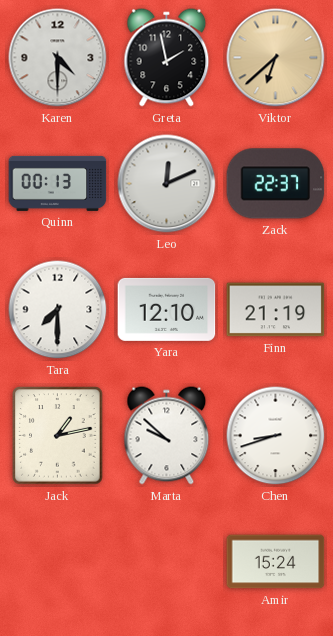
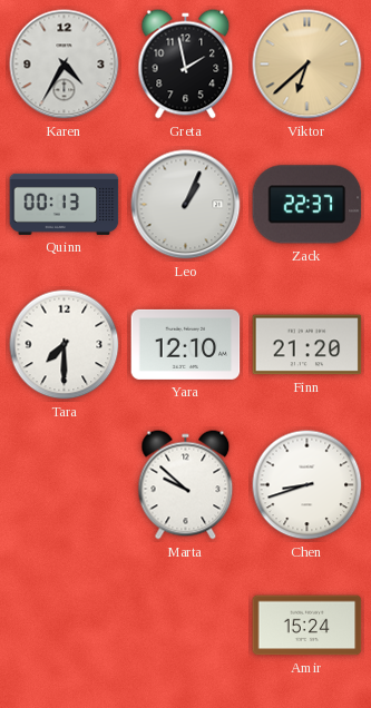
Karen: 4:30 -> 4:35 (65, 65)
Leo: 12:11 -> 1:04 (186, 205)
Finn: 21:19 -> 21:20 (307, 345)
Jack: 1:13 -> none (58, 436)
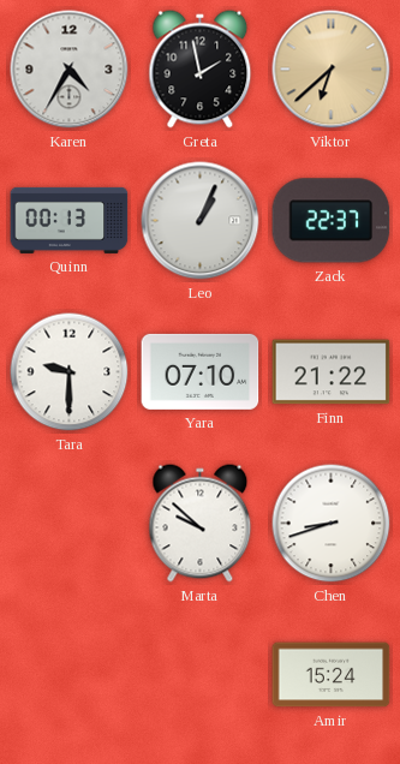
Tara: 7:30 -> 9:30 (70, 372)
Yara: 12:10 -> 07:10 (201, 371)
Finn: 21:20 -> 21:22 (332, 372)
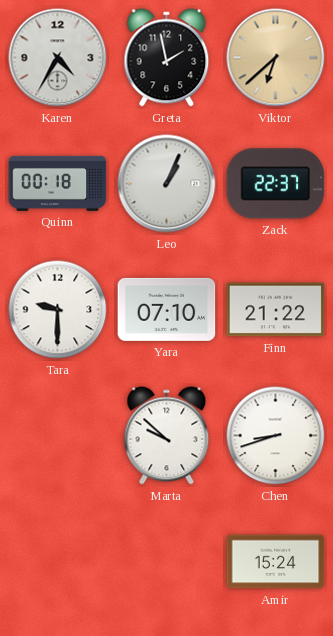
Quinn: 00:13 -> 00:18 (58, 183)
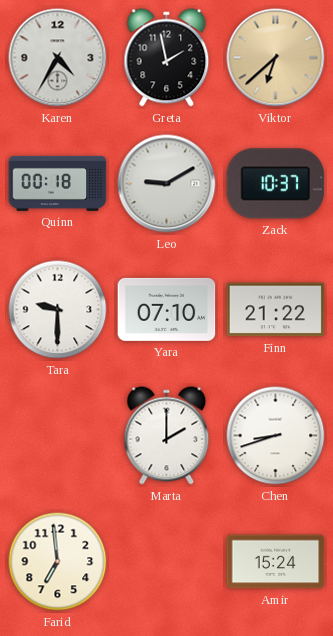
Leo: 1:04 -> 9:10 (167, 184)
Zack: 22:37 -> 10:37 (276, 184)
Marta: 9:52 -> 2:00 (167, 436)
Farid: none -> 6:59 (58, 562)
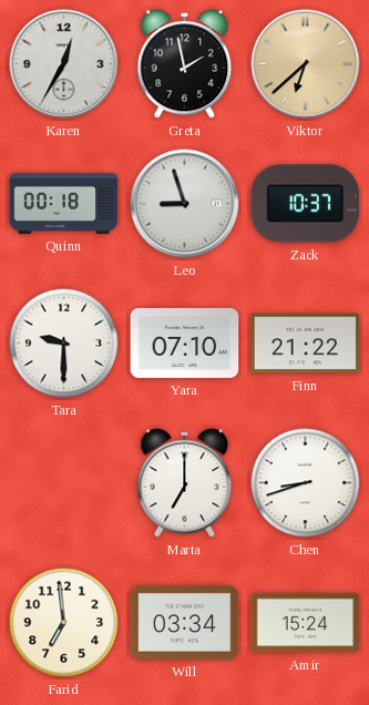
Karen: 4:35 -> 12:35 (64, 64)
Leo: 9:10 -> 8:57 (185, 204)
Marta: 2:00 -> 7:00 (185, 483)
Will: none -> 03:34 (185, 622)
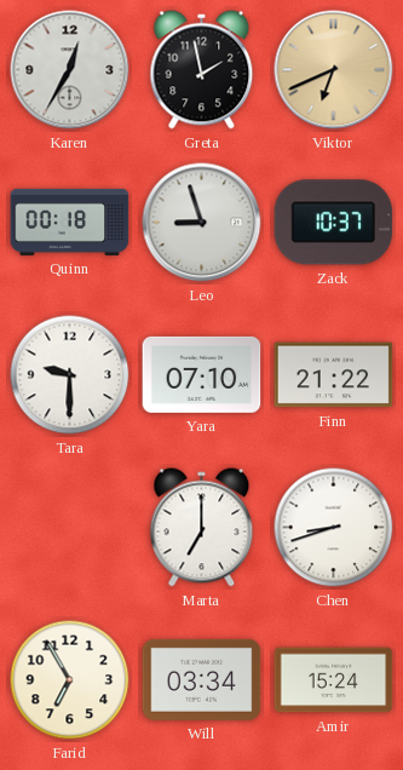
Viktor: 6:38 -> 6:41 (334, 70)
Farid: 6:59 -> 6:55 (70, 680)
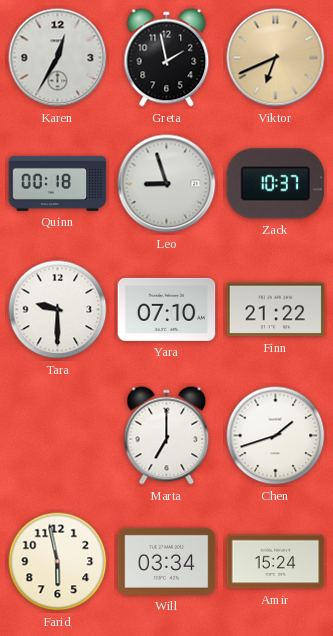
Chen: 8:42 -> 1:42 (276, 436)
Farid: 6:55 -> 5:58 (58, 562)
